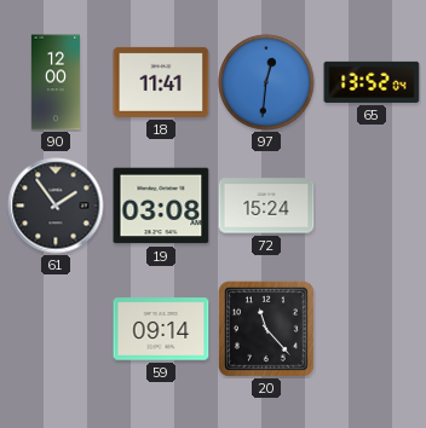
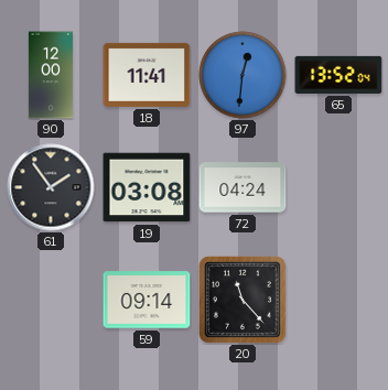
72: 15:24 -> 04:24 (242, 187)
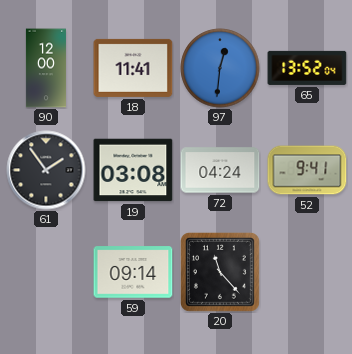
52: none -> 9:41 (307, 170)
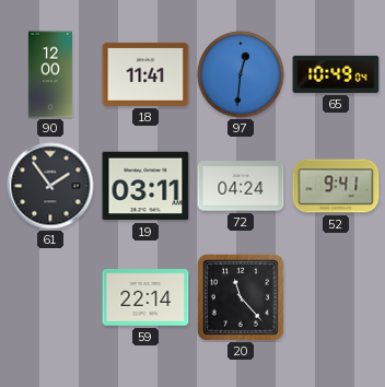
65: 13:52 -> 10:49 (336, 74)
19: 03:08 -> 03:11 (145, 186)
59: 09:14 -> 22:14 (145, 297)
